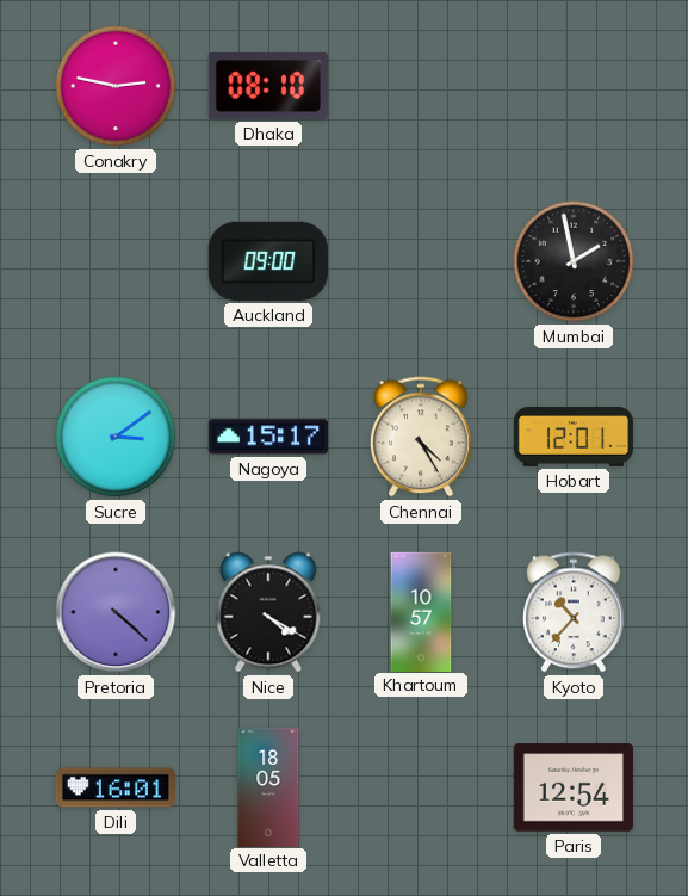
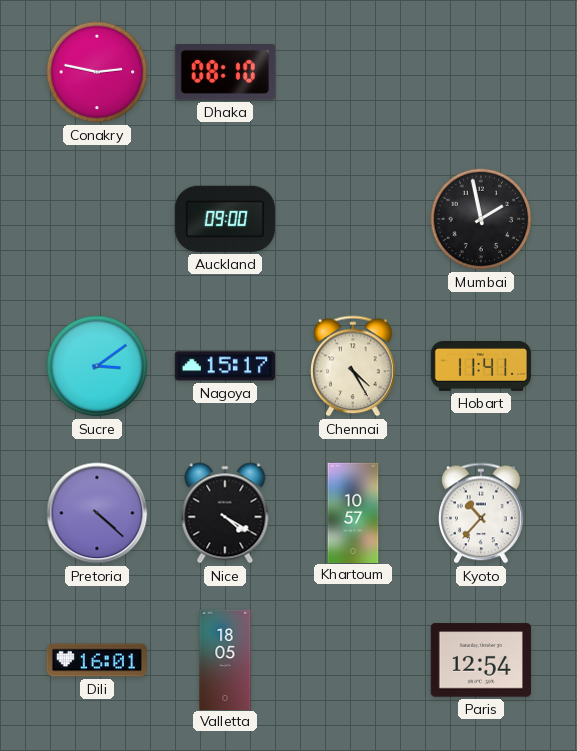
Hobart: 12:01 -> 11:41 (480, 367)
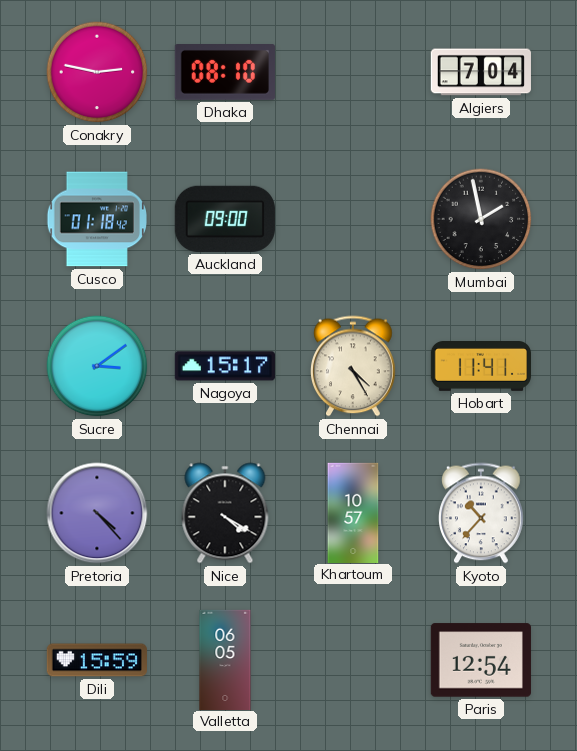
Algiers: none -> 7:04 (481, 72)
Cusco: none -> 01:18 (96, 219)
Pretoria: 4:22 -> 4:23 (97, 513)
Dili: 16:01 -> 15:59 (97, 660)
Valletta: 18:05 -> 06:05 (225, 659)
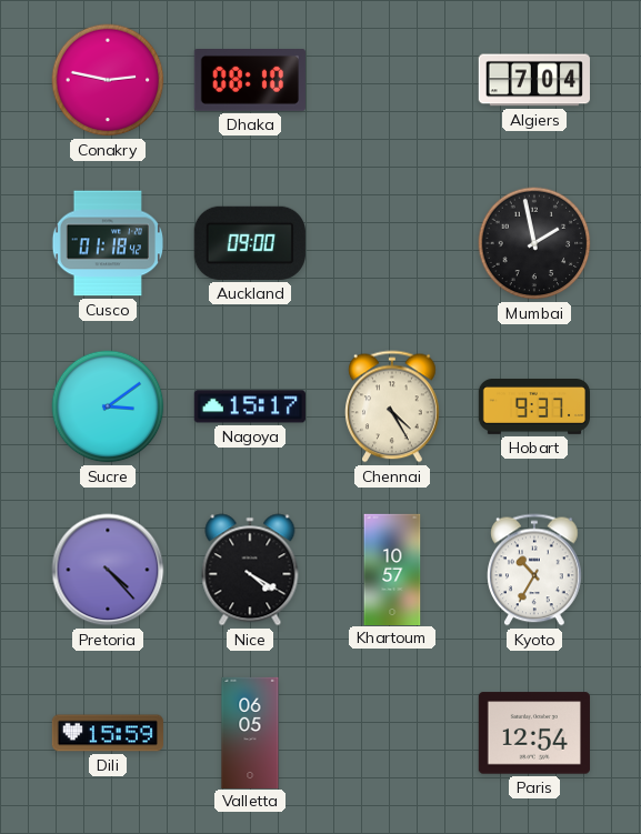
Hobart: 11:41 -> 9:37 (533, 408)
Kyoto: 10:37 -> 10:35 (535, 570)
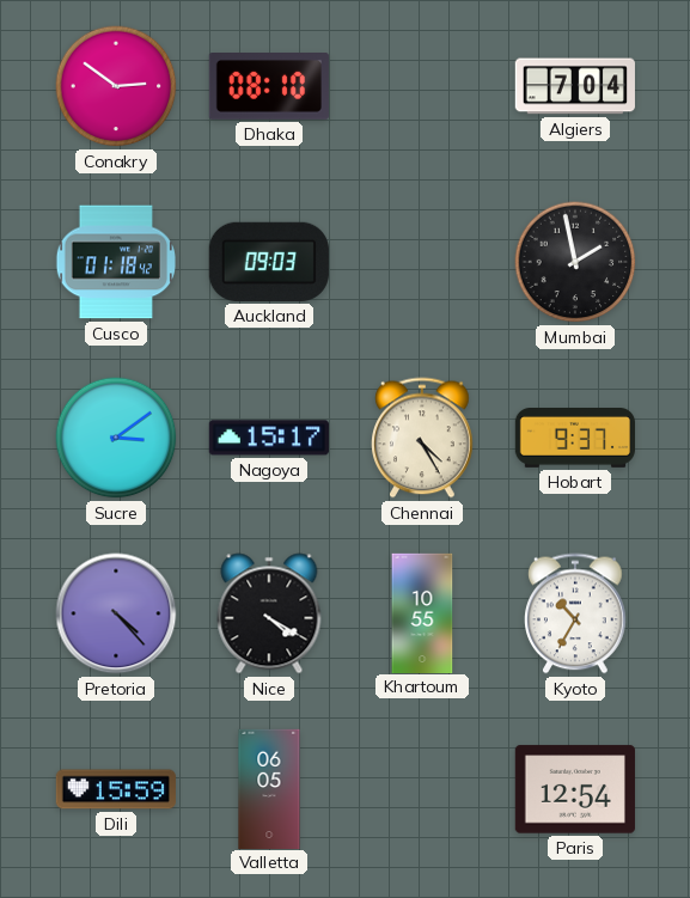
Conakry: 2:47 -> 2:51 (116, 86)
Auckland: 09:00 -> 09:03 (269, 262)
Khartoum: 10:57 -> 10:55 (422, 612)
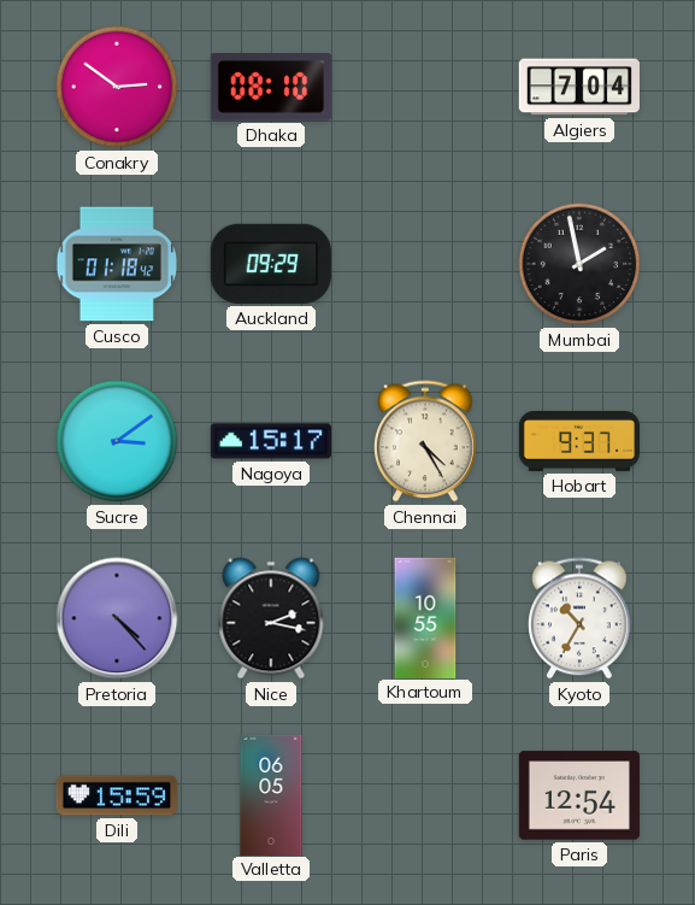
Auckland: 09:03 -> 09:29 (271, 264)
Nice: 4:20 -> 2:17 (271, 618)
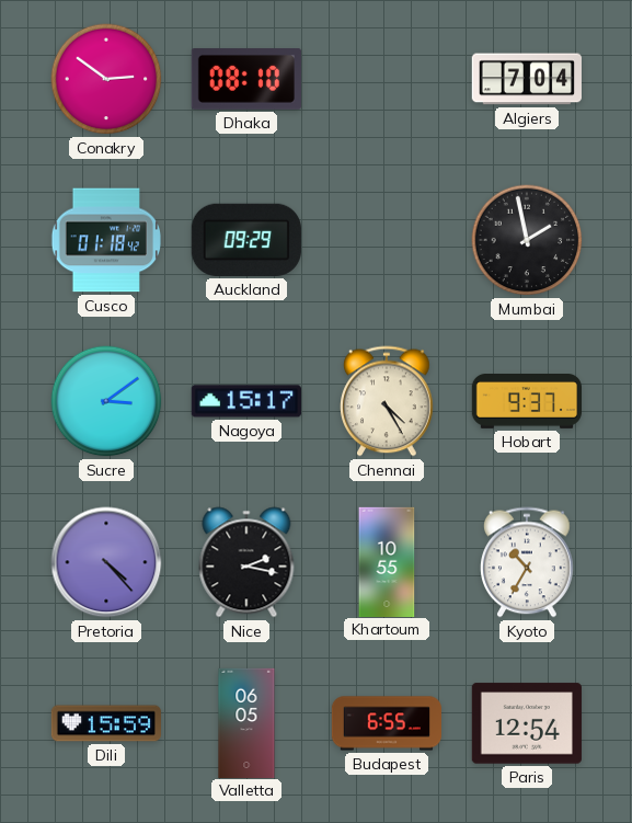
Budapest: none -> 6:55 (386, 723)
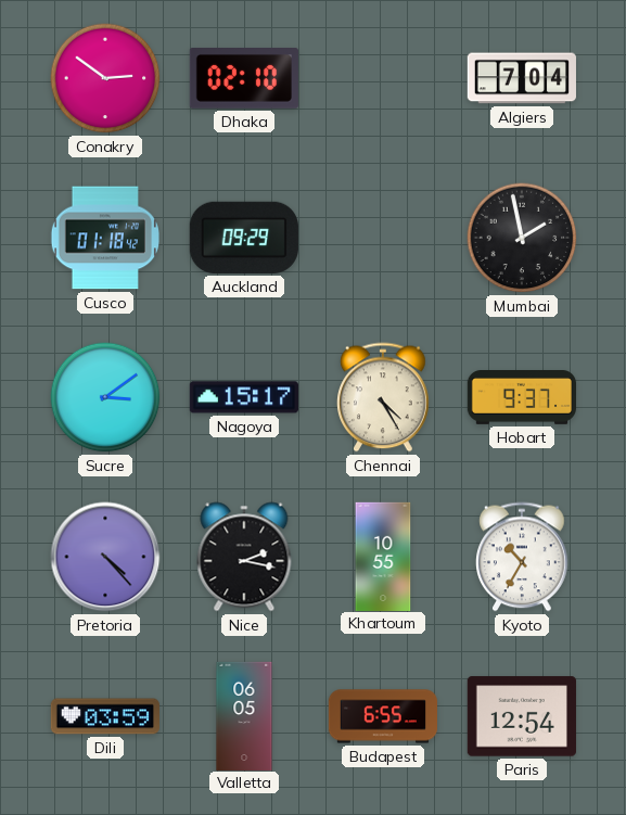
Dhaka: 08:10 -> 02:10 (244, 79)
Dili: 15:59 -> 03:59 (105, 716)
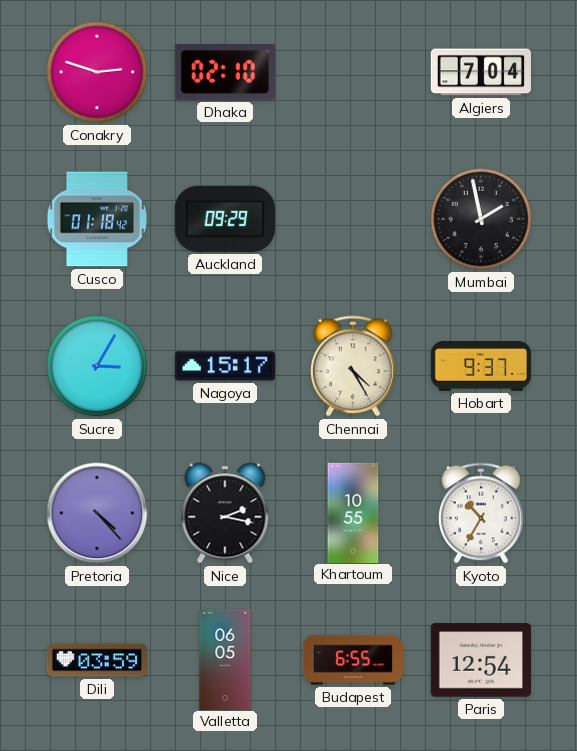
Conakry: 2:51 -> 2:48 (97, 72)
Sucre: 3:09 -> 3:05 (97, 366)
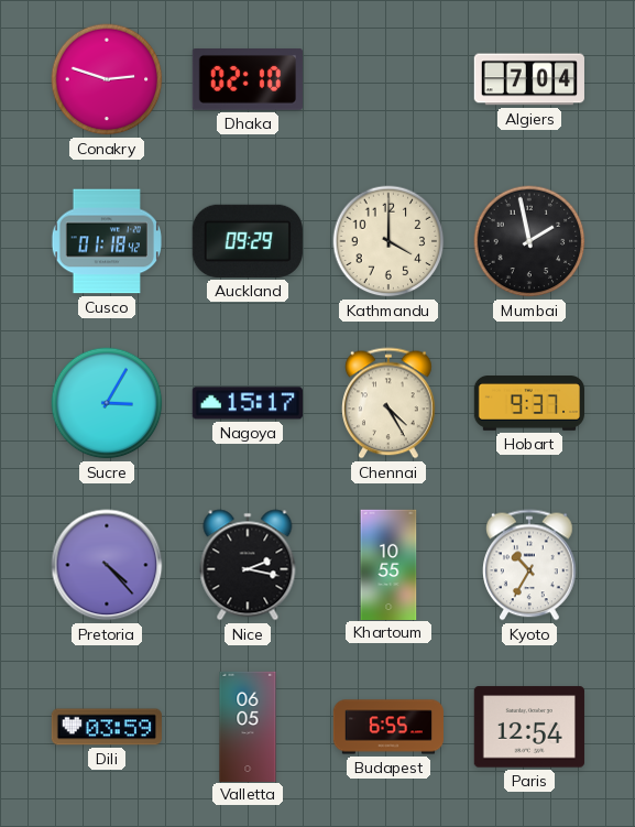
Kathmandu: none -> 4:00 (388, 241)
